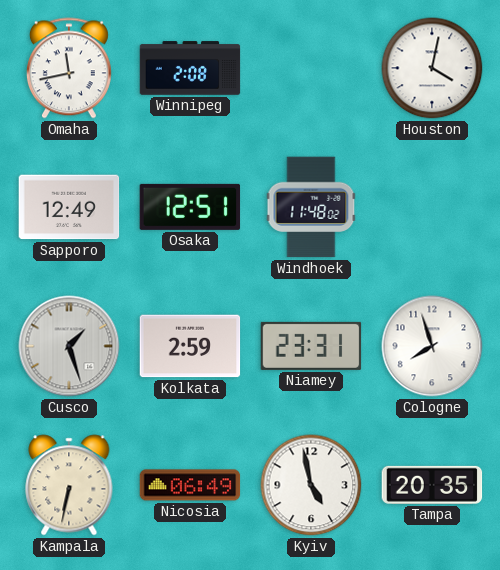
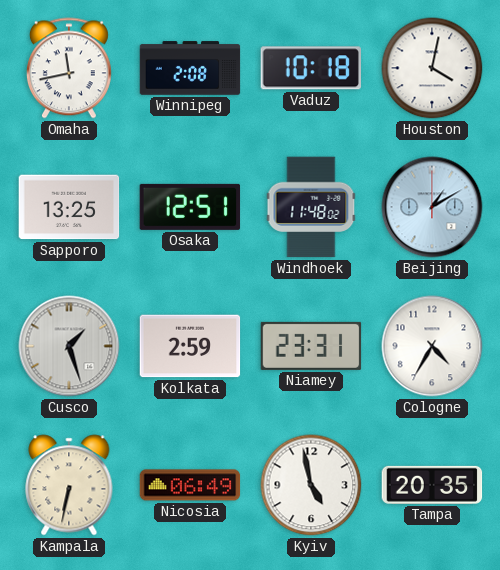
Vaduz: none -> 10:18 (310, 68)
Sapporo: 12:49 -> 13:25 (69, 207)
Beijing: none -> 1:10 (432, 207)
Cologne: 7:57 -> 4:35 (432, 346)
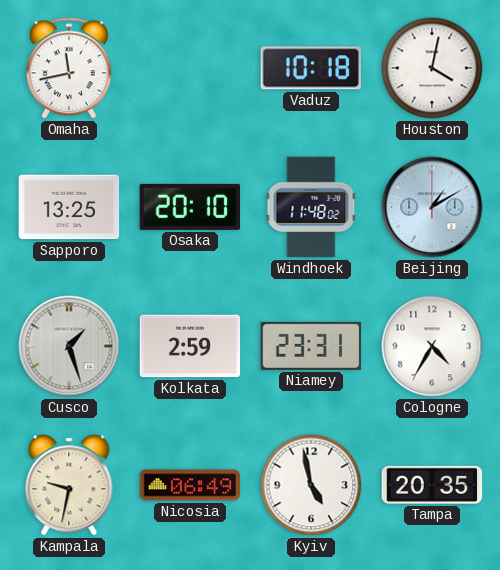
Winnipeg: 2:08 -> none (190, 68)
Osaka: 12:51 -> 20:10 (190, 207)
Kampala: 6:32 -> 9:32 (69, 485)
